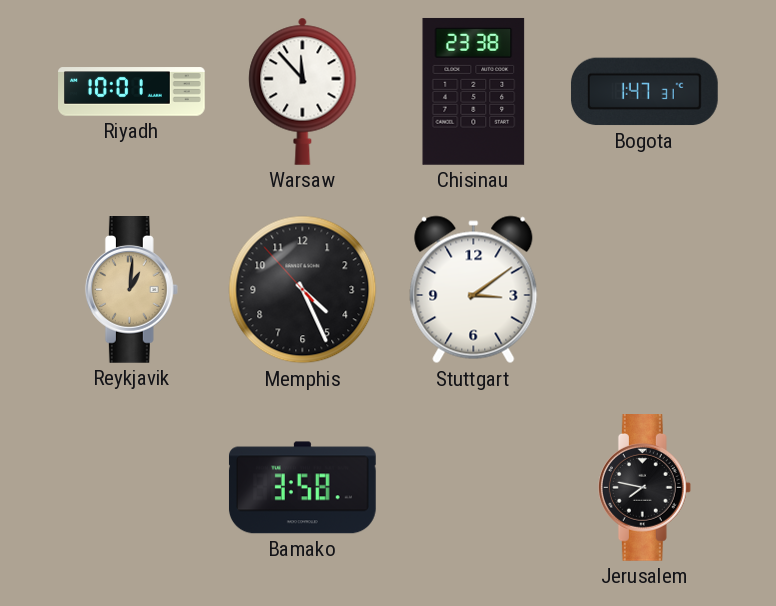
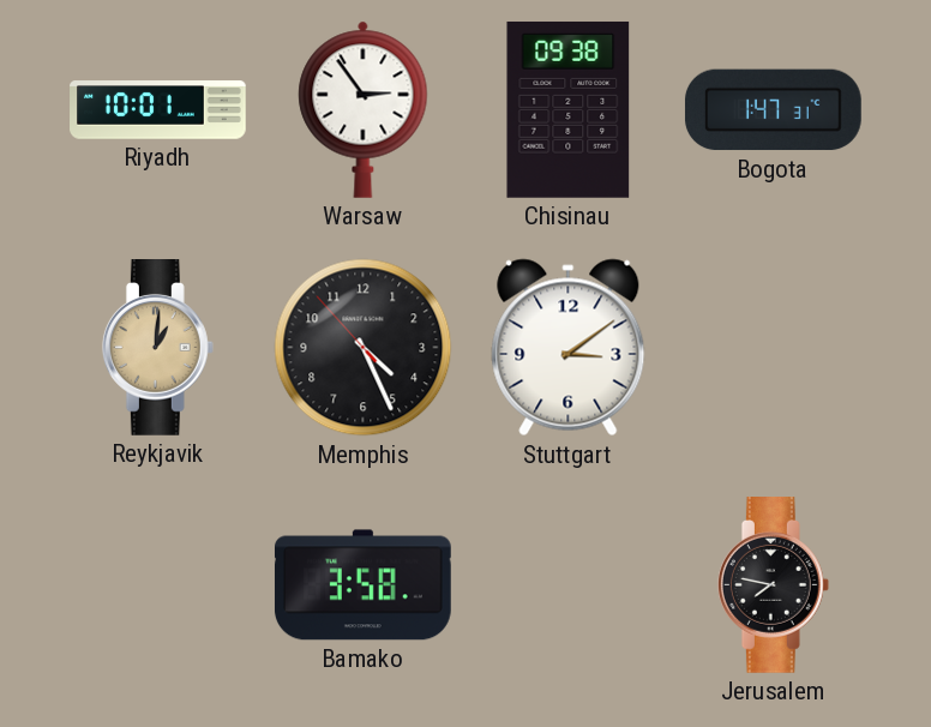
Warsaw: 11:53 -> 2:54 (364, 109)
Chisinau: 23:38 -> 09:38 (569, 109)
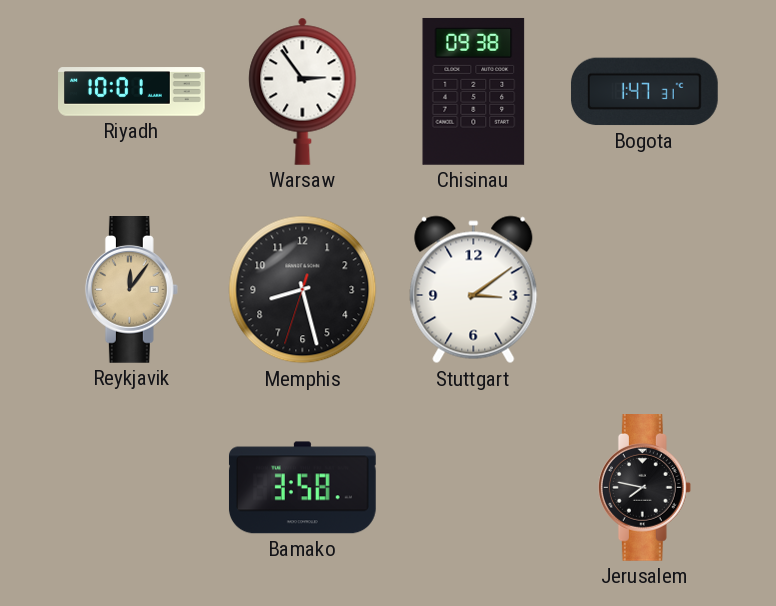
Reykjavik: 1:01 -> 12:06 (131, 290)
Memphis: 4:25 -> 8:27 (303, 290)
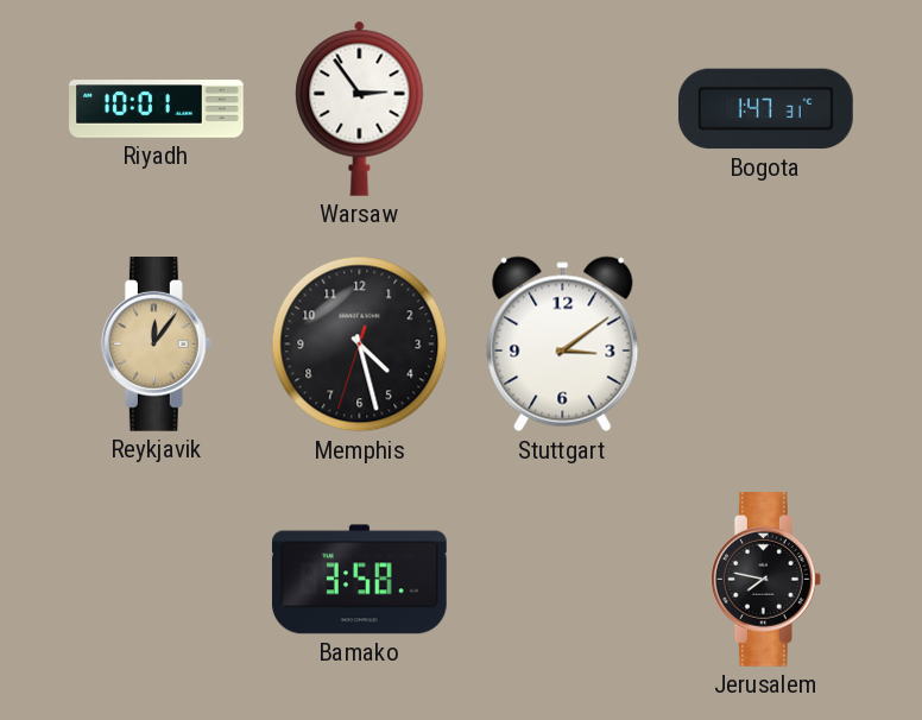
Chisinau: 09:38 -> none (474, 91)
Memphis: 8:27 -> 4:27 (360, 345)
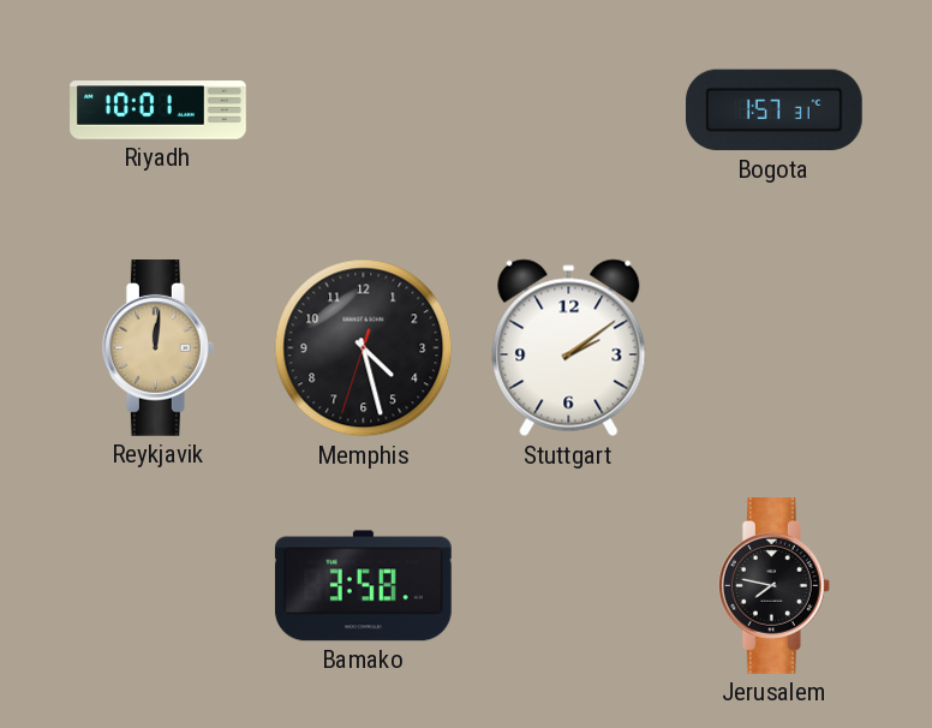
Warsaw: 2:54 -> none (360, 108)
Bogota: 1:47 -> 1:57 (773, 111)
Reykjavik: 12:06 -> 12:01 (157, 348)
Stuttgart: 3:09 -> 2:09 (569, 348)
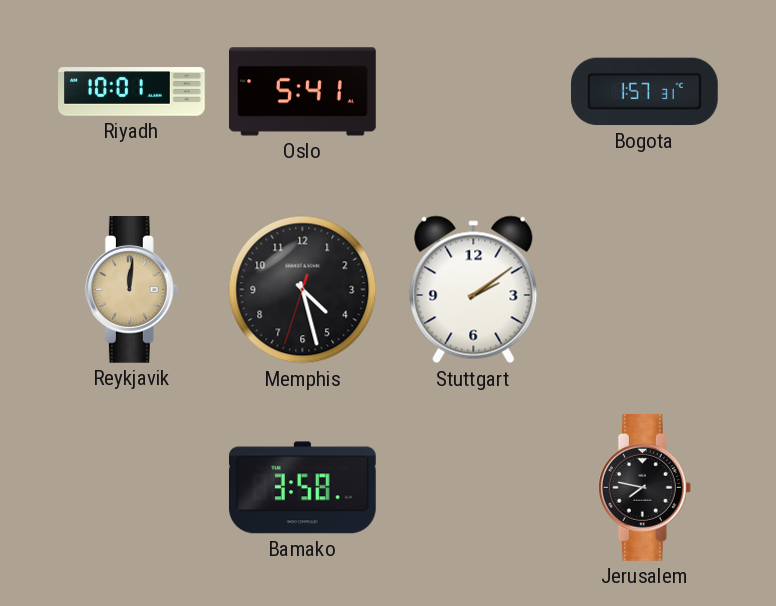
Oslo: none -> 5:41 (303, 92)
